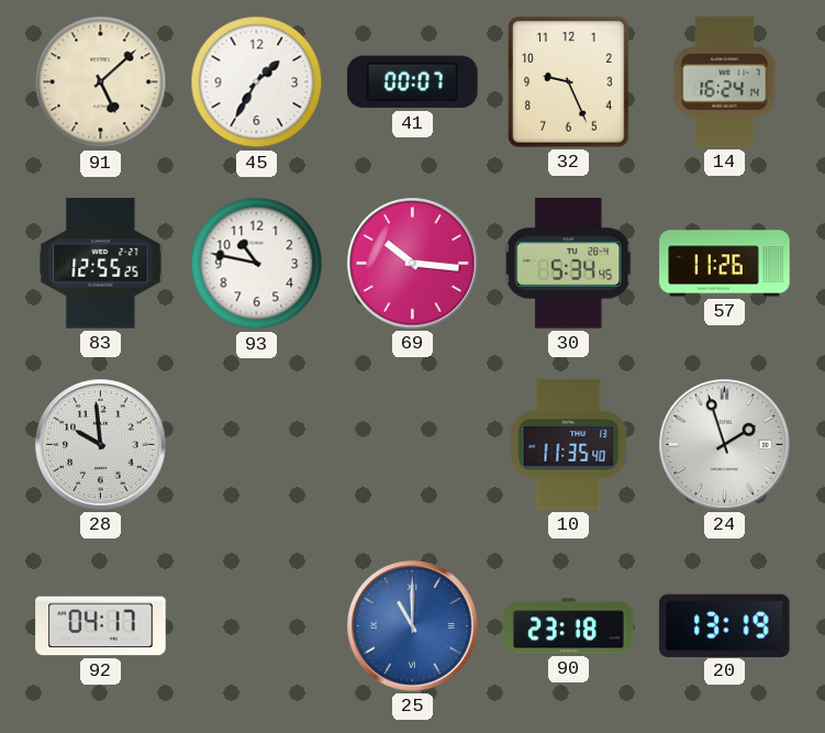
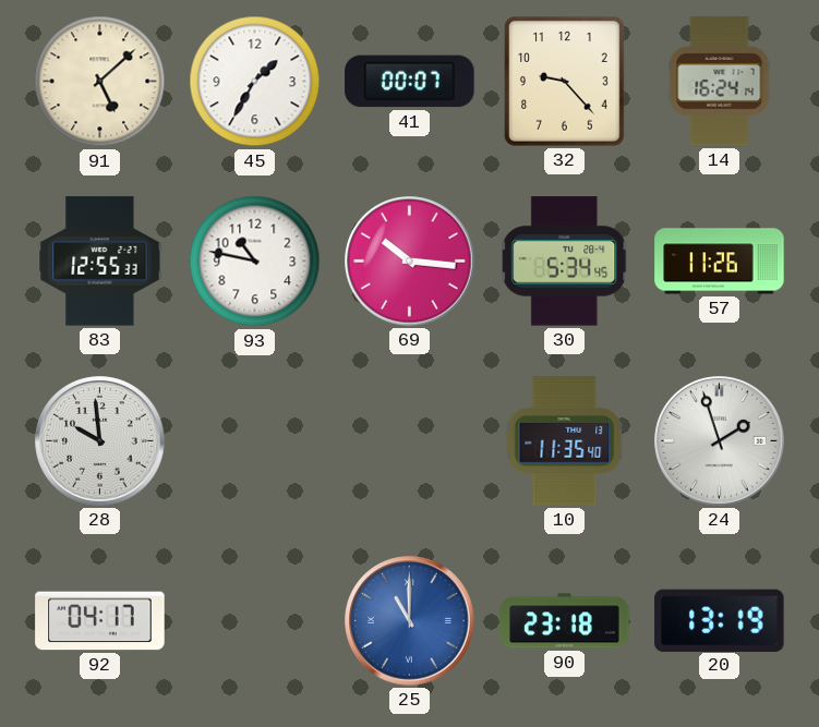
32: 9:26 -> 9:23 (565, 82)
83: 12:55:25 -> 12:55:33 (100, 262)
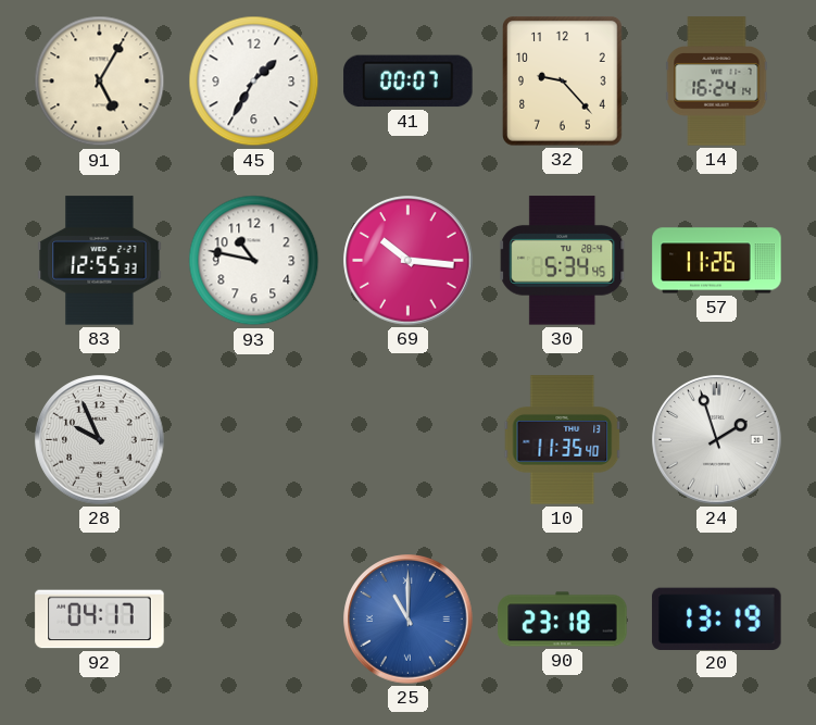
91: 5:08 -> 5:05 (100, 82)
28: 9:59 -> 9:56 (100, 440)
